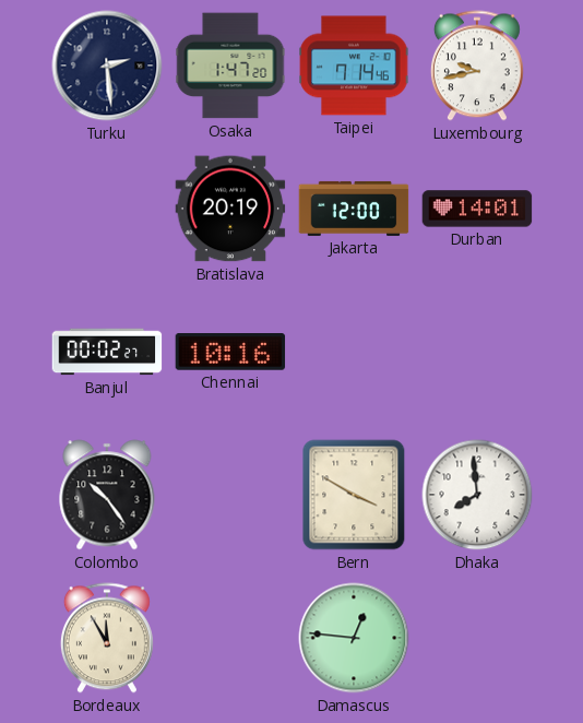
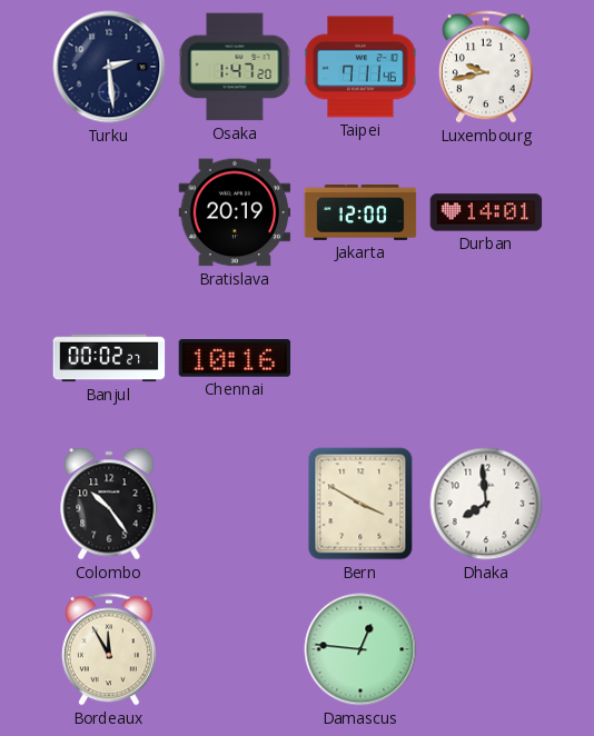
Taipei: 7:14 -> 7:11 (360, 67)
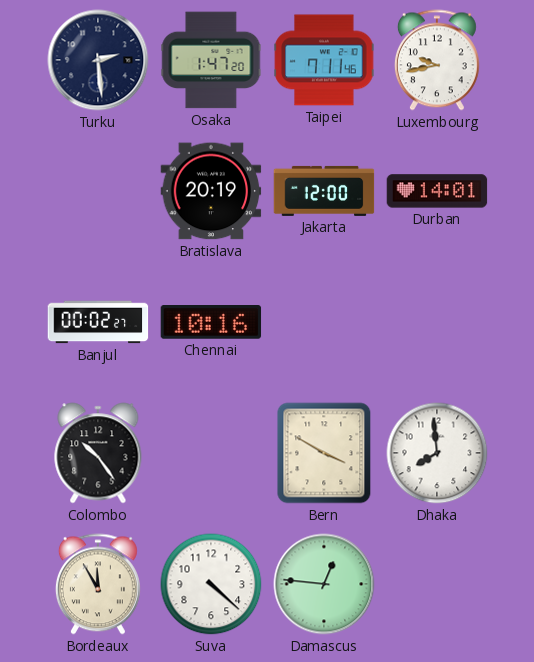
Suva: none -> 4:22 (211, 584)
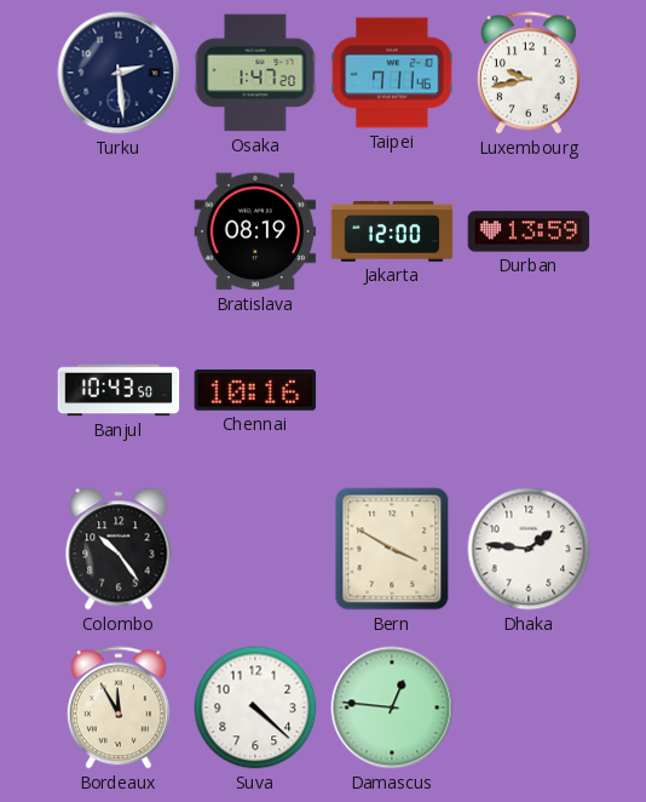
Bratislava: 20:19 -> 08:19 (255, 231)
Durban: 14:01 -> 13:59 (529, 231)
Banjul: 00:02 -> 10:43 (119, 390)
Dhaka: 7:59 -> 1:46 (529, 549)
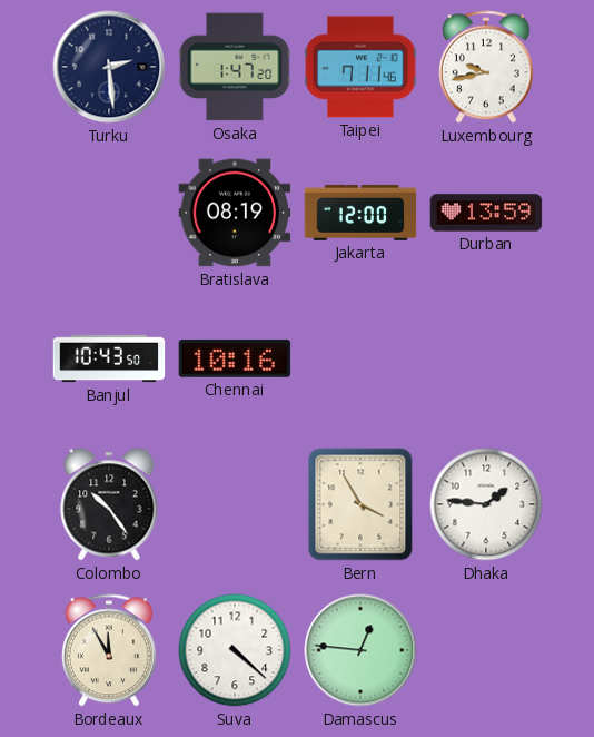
Bern: 3:50 -> 3:55 (360, 504)
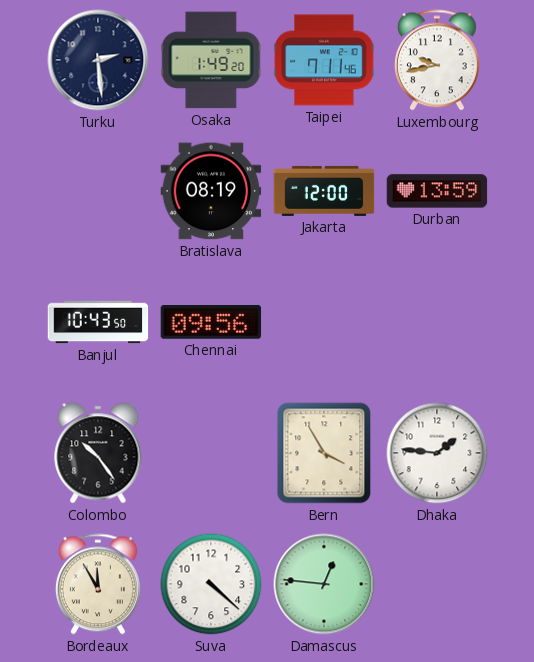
Osaka: 1:47 -> 1:49 (211, 60)
Chennai: 10:16 -> 09:56 (211, 323)
